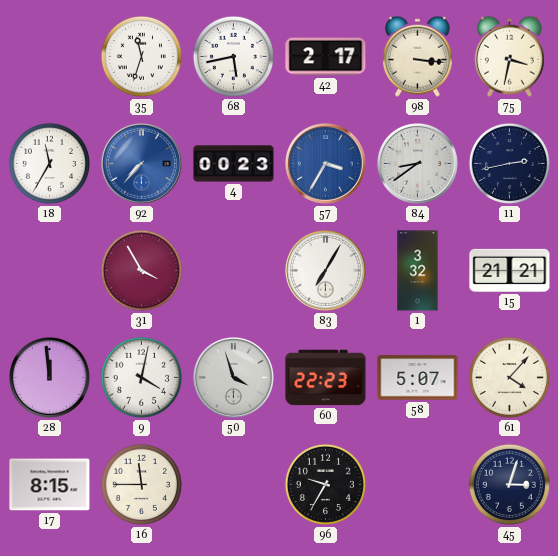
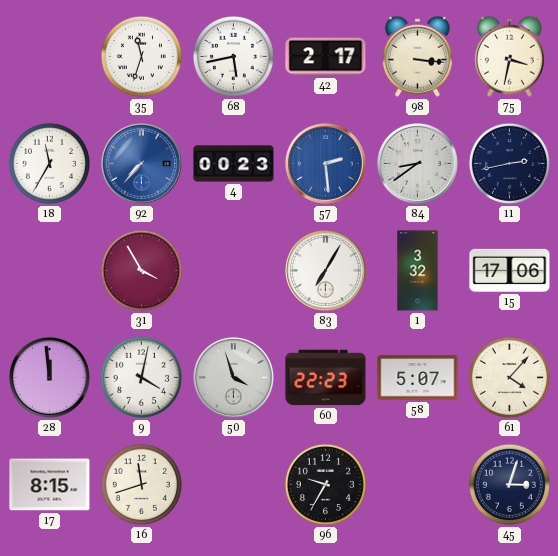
57: 3:35 -> 2:29 (325, 163)
15: 21:21 -> 17:06 (510, 270)
16: 11:45 -> 11:42 (141, 484)
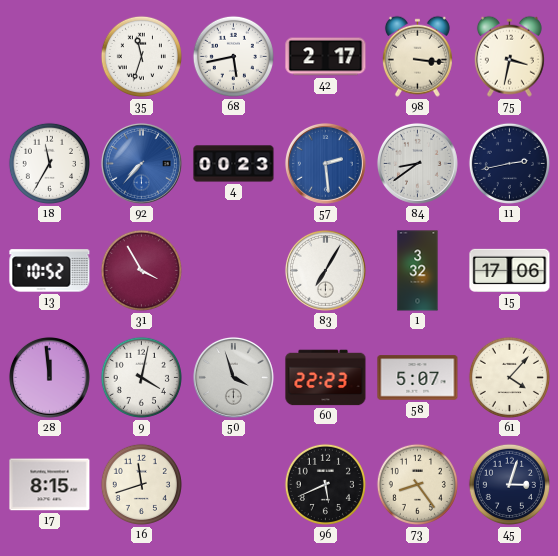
13: none -> 10:52 (50, 271)
96: 9:35 -> 5:41 (325, 484)
73: none -> 8:24 (417, 484)
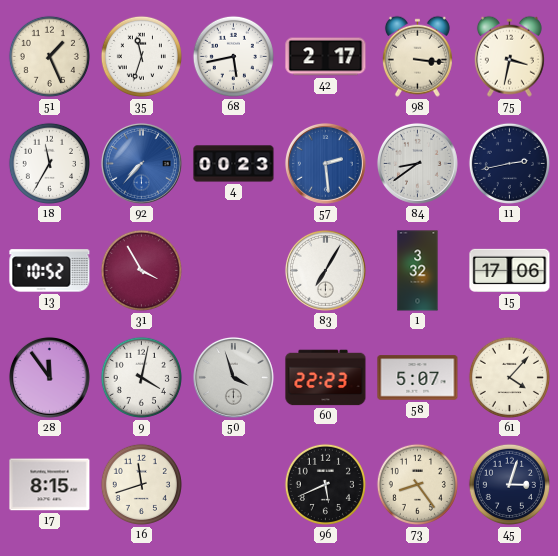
51: none -> 1:26 (49, 56)
28: 11:59 -> 11:54 (49, 377)
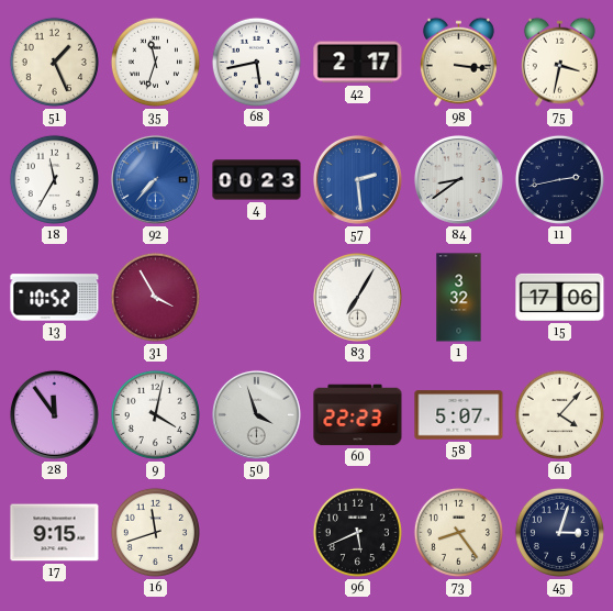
17: 8:15 -> 9:15 (55, 533)
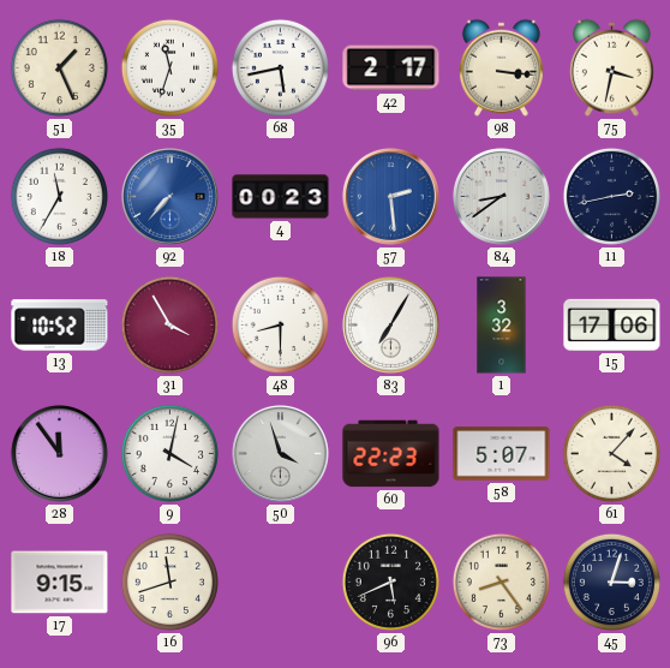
48: none -> 8:30 (280, 324)
